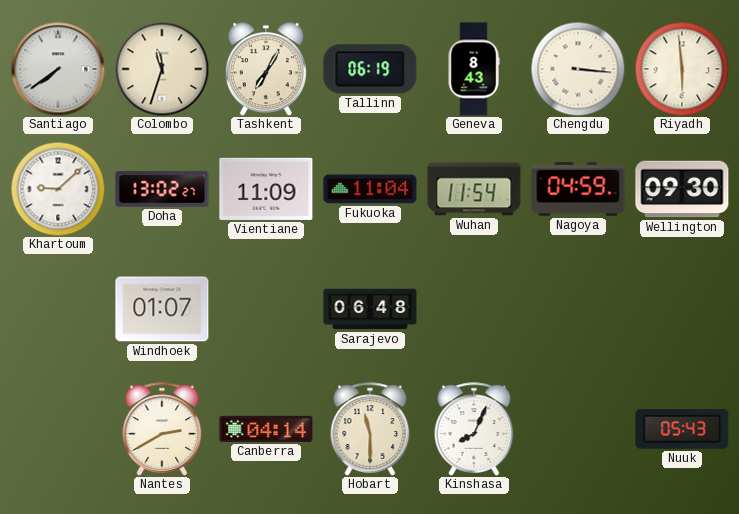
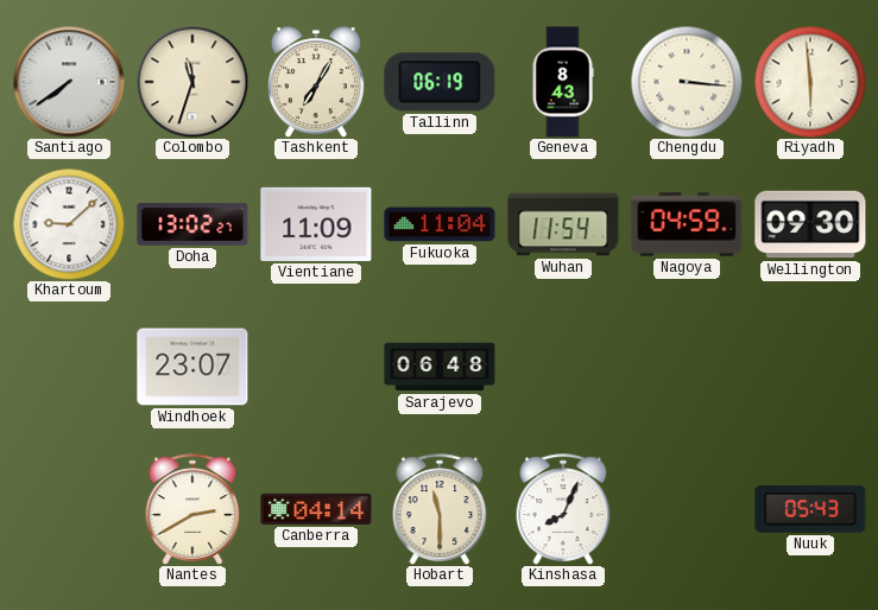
Windhoek: 01:07 -> 23:07 (192, 367)
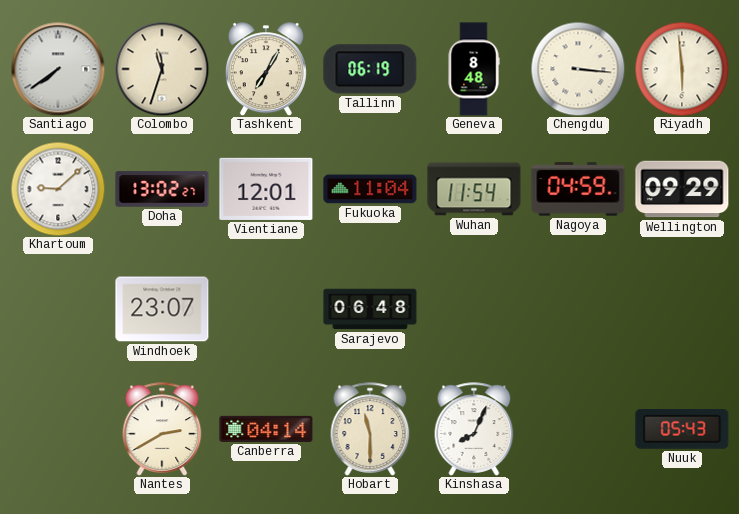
Geneva: 8:43 -> 8:48 (474, 69)
Vientiane: 11:09 -> 12:01 (266, 189)
Wellington: 09:30 -> 09:29 (682, 189)
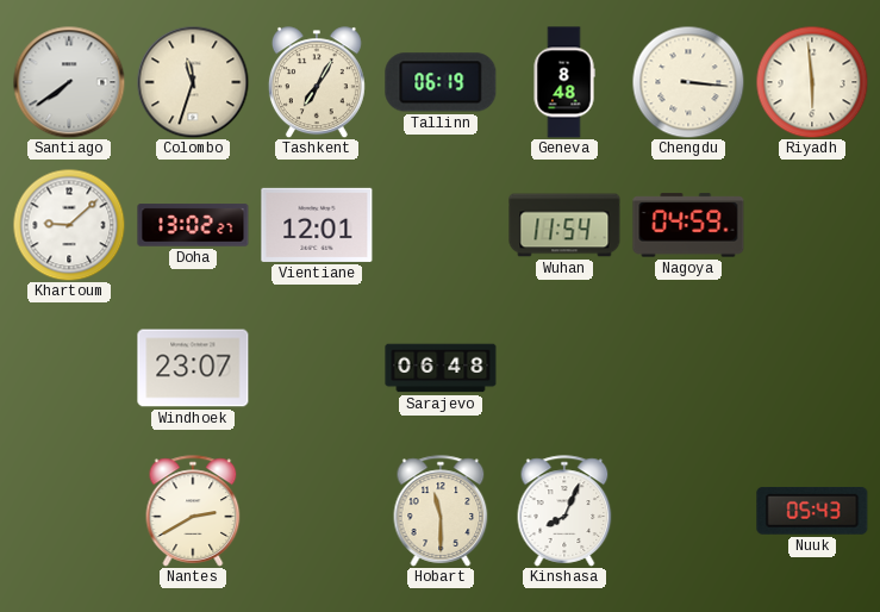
Fukuoka: 11:04 -> none (370, 189)
Wellington: 09:29 -> none (682, 189)
Canberra: 04:14 -> none (266, 429)
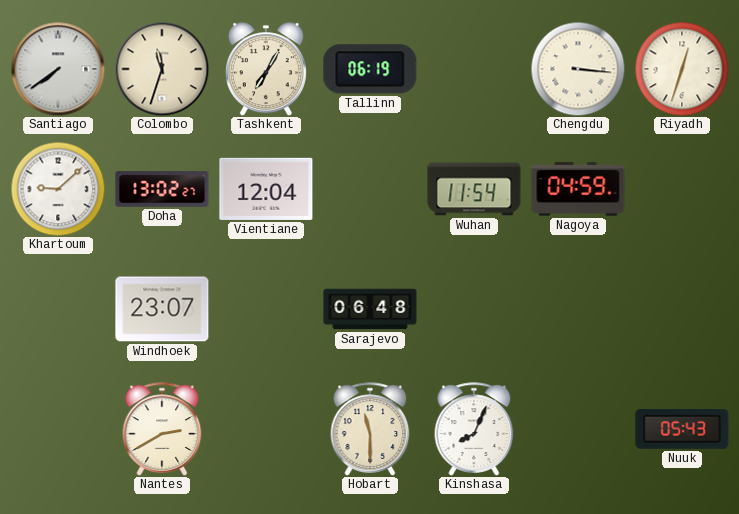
Geneva: 8:48 -> none (564, 82)
Riyadh: 5:59 -> 12:33 (682, 69)
Vientiane: 12:01 -> 12:04 (266, 189)
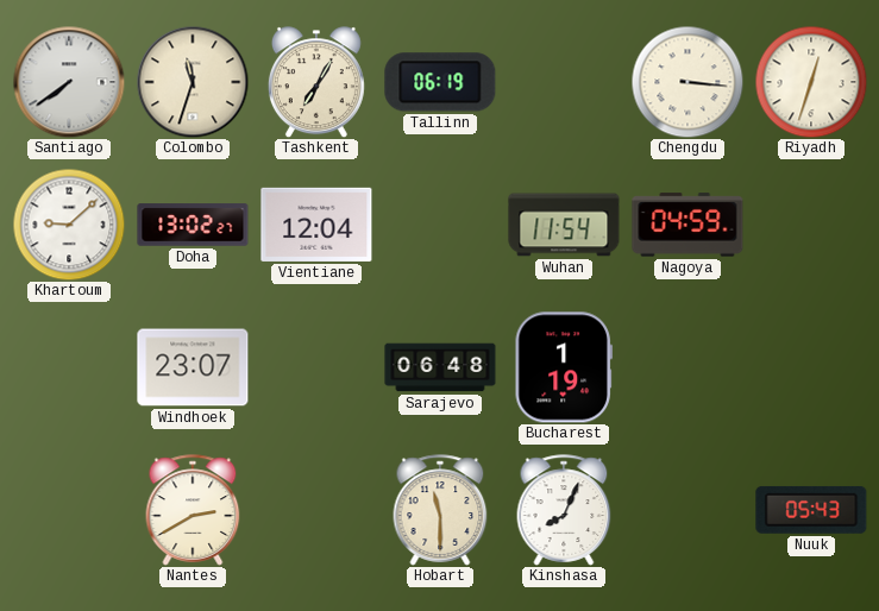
Bucharest: none -> 1:19 (564, 367)
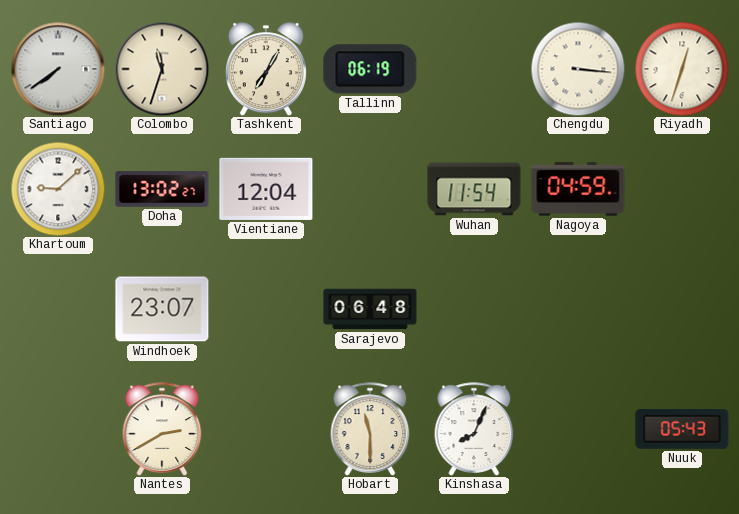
Bucharest: 1:19 -> none (564, 367)
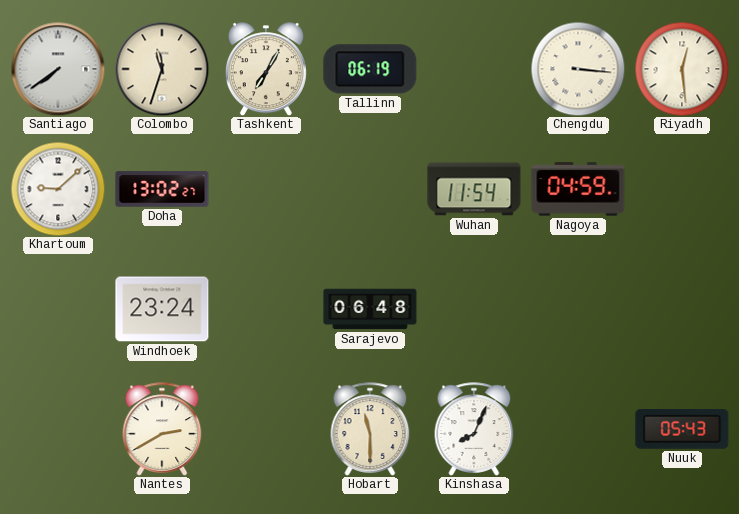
Riyadh: 12:33 -> 12:29 (682, 69)
Vientiane: 12:04 -> none (266, 189)
Windhoek: 23:07 -> 23:24 (162, 309)
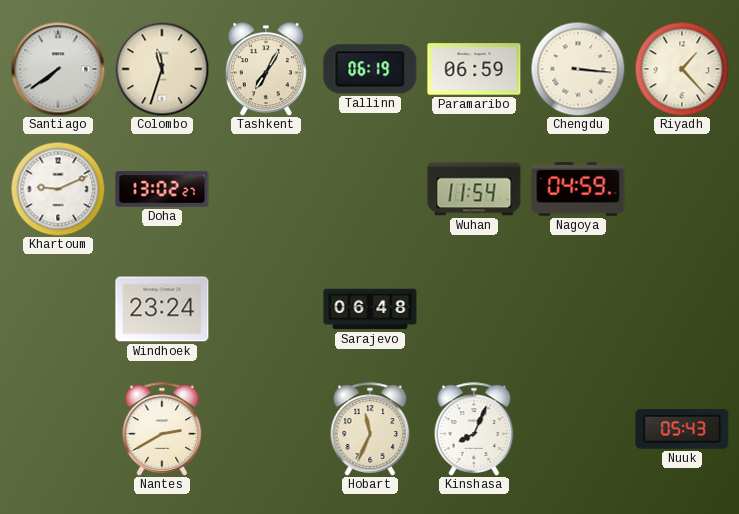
Paramaribo: none -> 06:59 (474, 69)
Riyadh: 12:29 -> 1:23 (682, 69)
Khartoum: 9:08 -> 9:11 (58, 189)
Hobart: 11:30 -> 11:34 (370, 429)
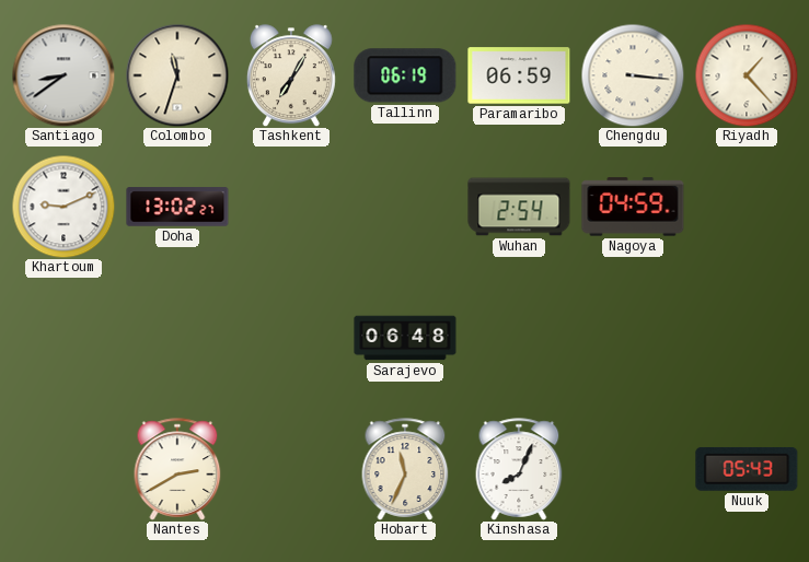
Santiago: 7:39 -> 8:39 (63, 75)
Wuhan: 11:54 -> 2:54 (519, 207)
Windhoek: 23:24 -> none (162, 309)
